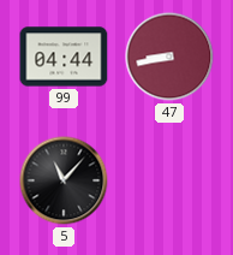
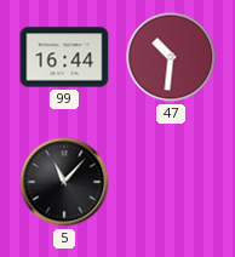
99: 04:44 -> 16:44 (64, 57)
47: 8:43 -> 10:31 (171, 57)
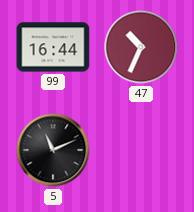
47: 10:31 -> 10:34 (141, 47)
5: 11:07 -> 11:11 (53, 150)
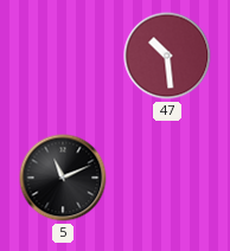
99: 16:44 -> none (53, 47)
47: 10:34 -> 10:29 (167, 56)
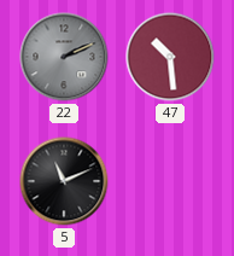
22: none -> 2:11 (64, 57)
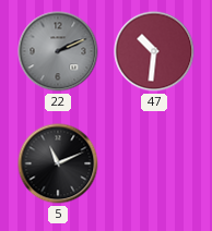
47: 10:29 -> 10:31 (154, 51)
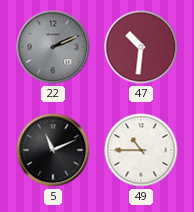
49: none -> 10:45 (141, 150)
